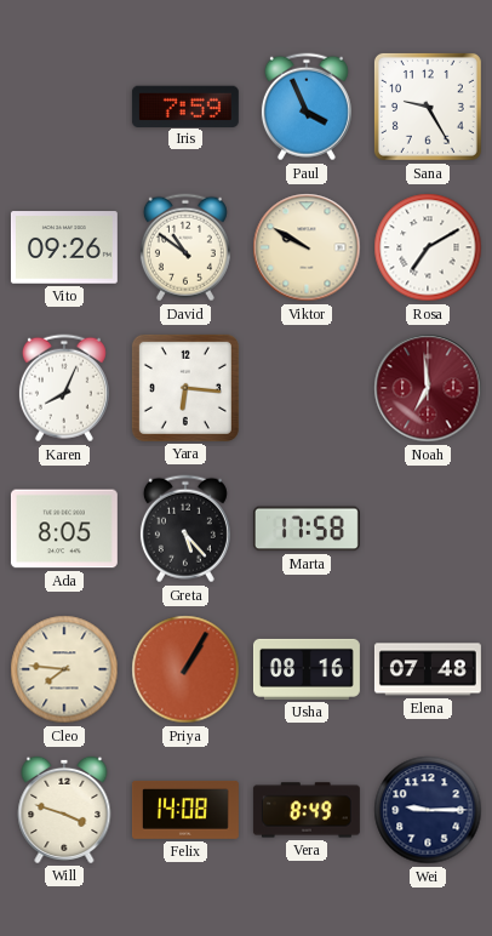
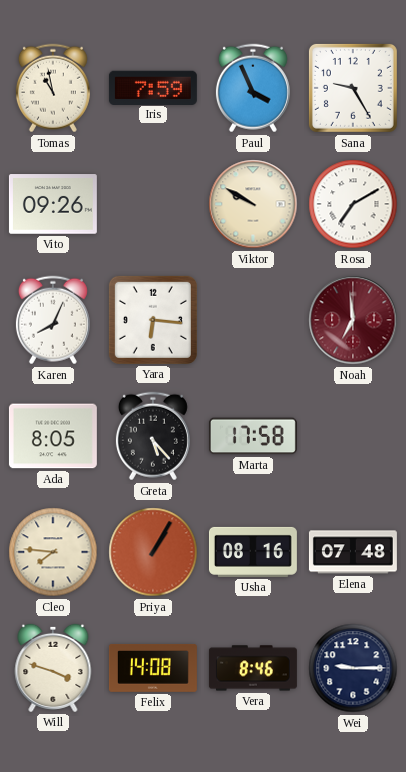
Tomas: none -> 10:58 (53, 88)
David: 10:51 -> none (185, 247)
Vera: 8:49 -> 8:46 (253, 668)
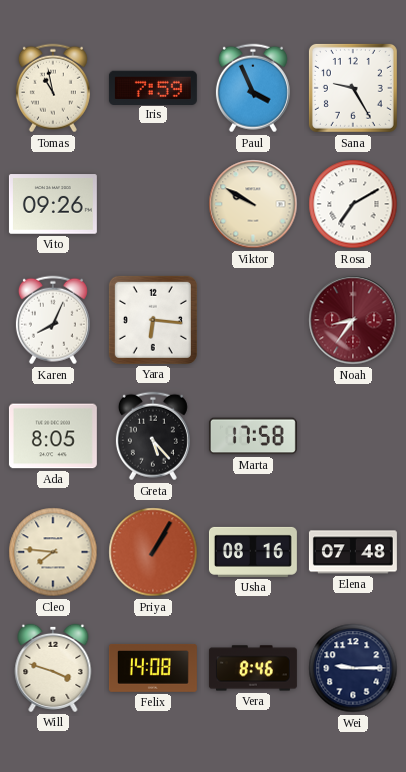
Noah: 6:59 -> 8:36 (353, 320)
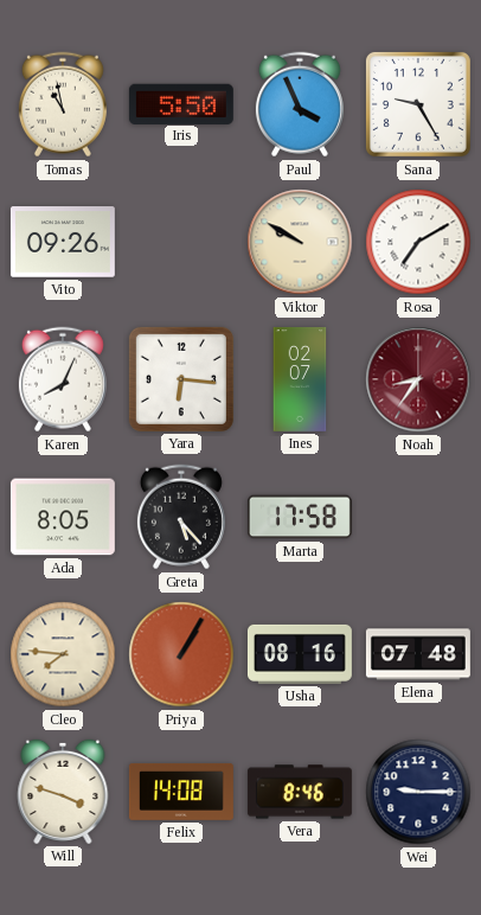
Iris: 7:59 -> 5:50 (181, 103)
Ines: none -> 02:07 (300, 379)
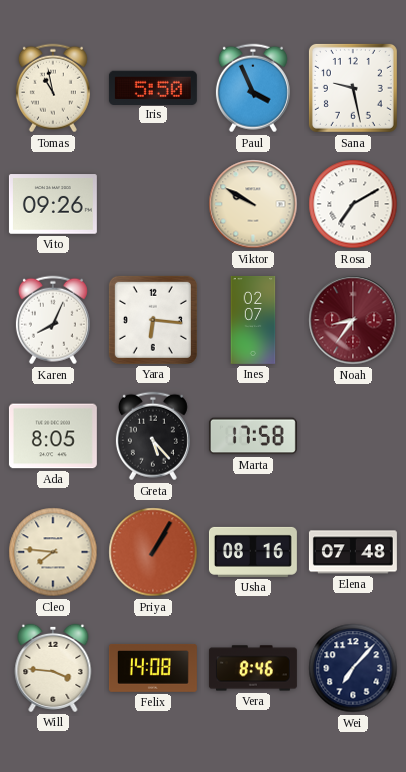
Sana: 9:25 -> 9:28 (353, 88)
Will: 3:48 -> 3:46 (53, 668)
Wei: 9:15 -> 7:07 (353, 668)
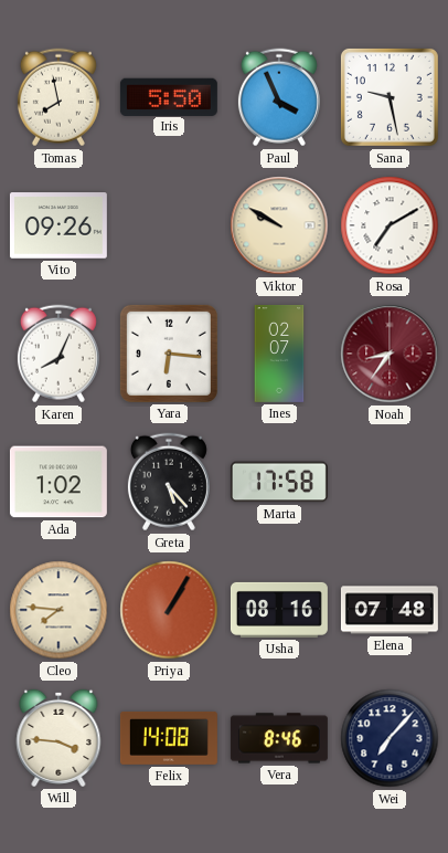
Tomas: 10:58 -> 7:58 (58, 97)
Ada: 8:05 -> 1:02 (58, 482)
